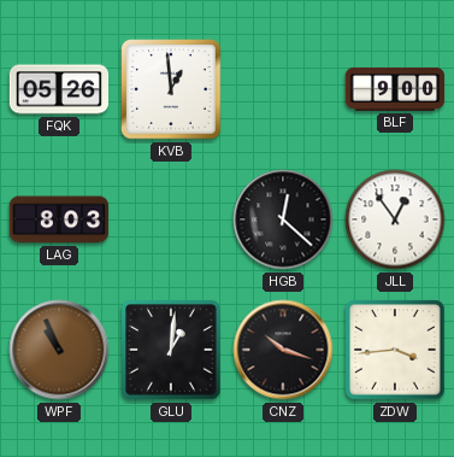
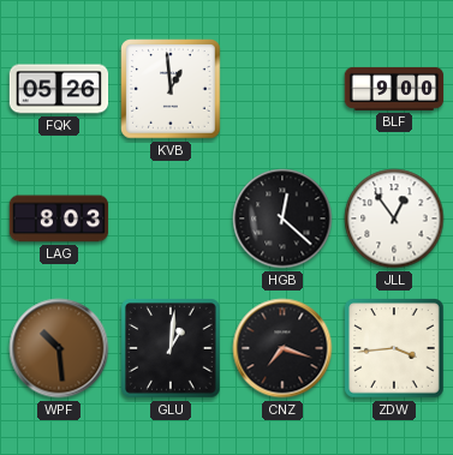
WPF: 10:56 -> 10:29 (59, 348)
CNZ: 10:18 -> 7:18 (282, 348)
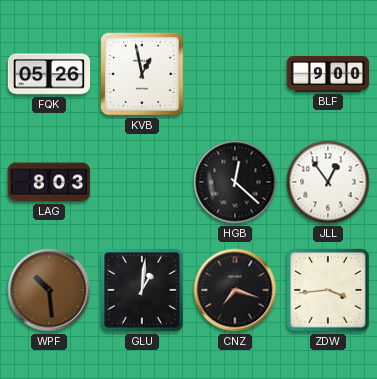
KVB: 12:59 -> 12:58 (142, 74)
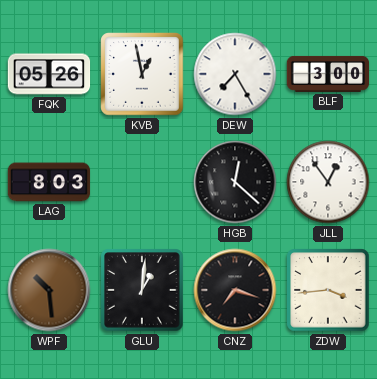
DEW: none -> 7:25 (235, 74)
BLF: 9:00 -> 3:00 (328, 74)
